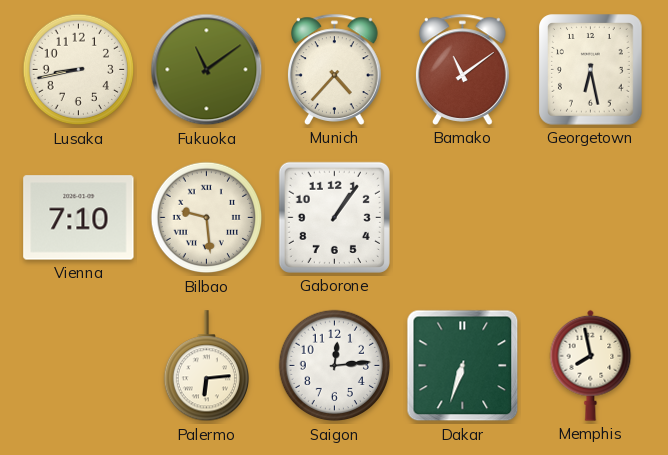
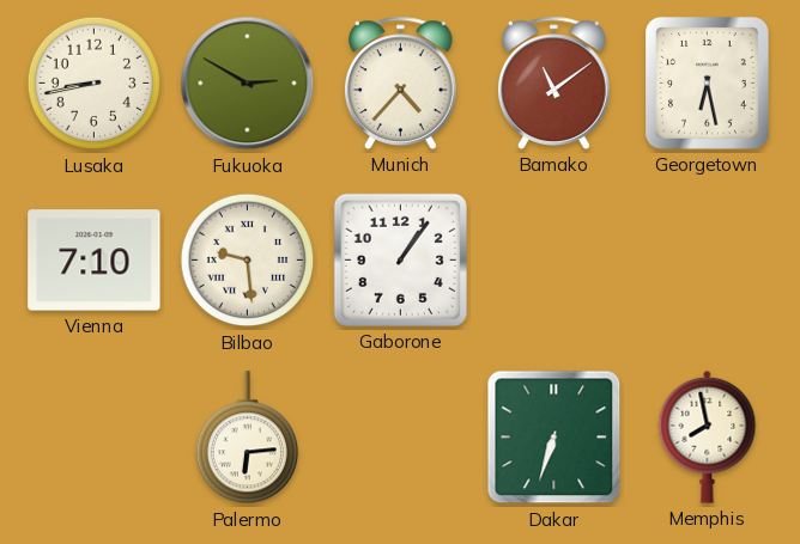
Fukuoka: 11:09 -> 2:50 (248, 84)
Saigon: 12:14 -> none (335, 366)
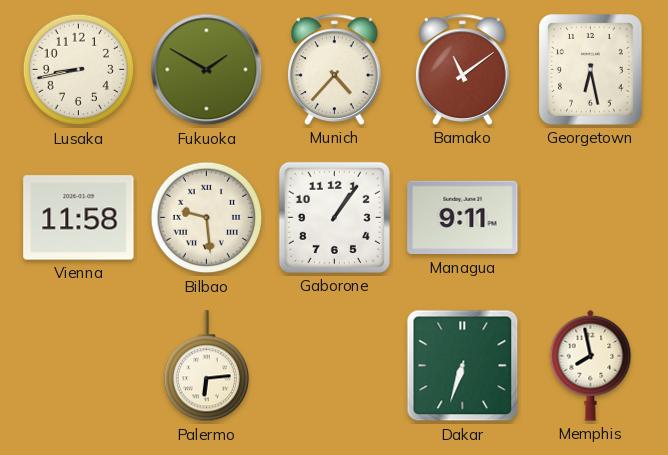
Fukuoka: 2:50 -> 1:50 (207, 70)
Vienna: 7:10 -> 11:58 (79, 218)
Managua: none -> 9:11 (463, 218)
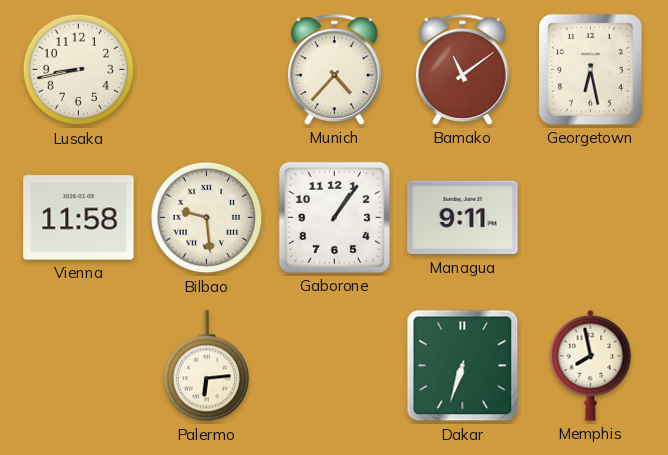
Fukuoka: 1:50 -> none (207, 70)
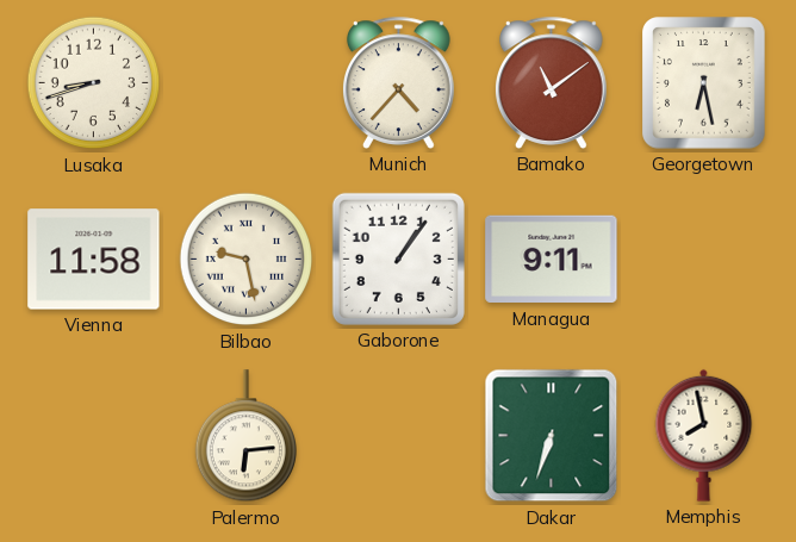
Lusaka: 8:43 -> 8:42 (94, 83)
Bilbao: 9:29 -> 9:28 (247, 260)
